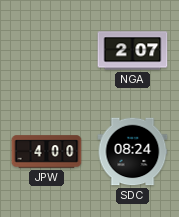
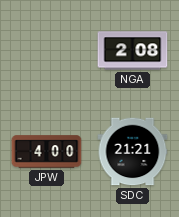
NGA: 2:07 -> 2:08 (133, 51)
SDC: 08:24 -> 21:21 (133, 152)
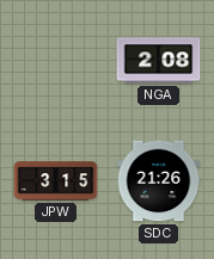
JPW: 4:00 -> 3:15 (56, 181)
SDC: 21:21 -> 21:26 (159, 181)
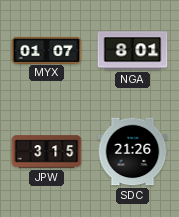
MYX: none -> 01:07 (47, 50)
NGA: 2:08 -> 8:01 (133, 51)
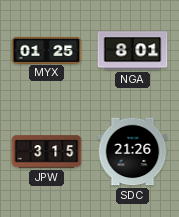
MYX: 01:07 -> 01:25 (47, 50)
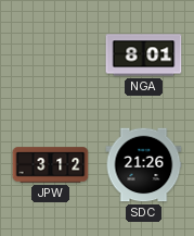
MYX: 01:25 -> none (47, 50)
JPW: 3:15 -> 3:12 (51, 165)
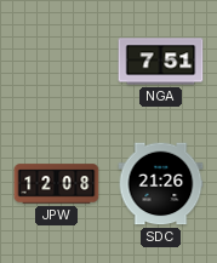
NGA: 8:01 -> 7:51 (161, 62)
JPW: 3:12 -> 12:08 (57, 184)
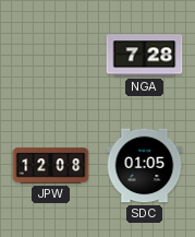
NGA: 7:51 -> 7:28 (145, 56)
SDC: 21:26 -> 01:05 (145, 166)
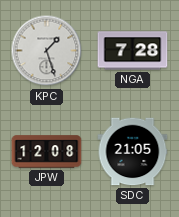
KPC: none -> 1:27 (47, 51)
SDC: 01:05 -> 21:05 (133, 152)
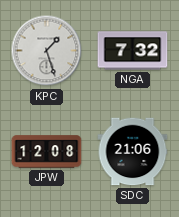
NGA: 7:28 -> 7:32 (133, 51)
SDC: 21:05 -> 21:06 (133, 152)
